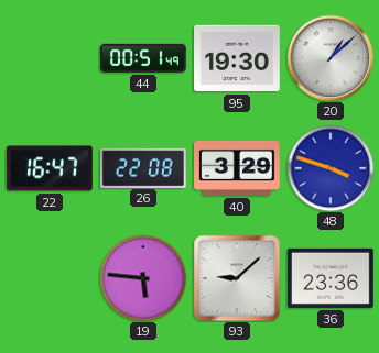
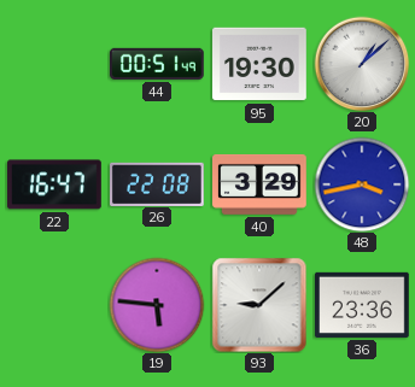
48: 3:48 -> 3:43 (362, 184)
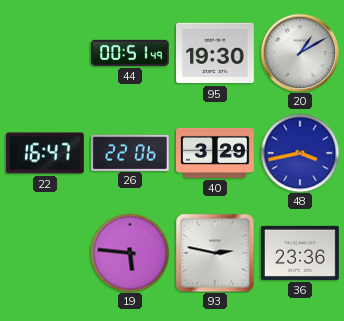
20: 1:08 -> 1:10 (300, 53)
26: 22:08 -> 22:06 (131, 152)
93: 9:08 -> 2:47 (215, 253)
